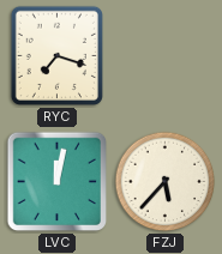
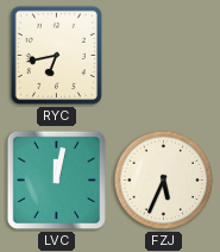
RYC: 7:18 -> 6:43 (56, 55)
FZJ: 5:37 -> 5:34 (164, 181)
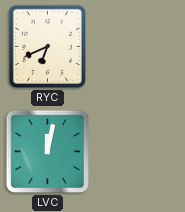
RYC: 6:43 -> 6:41 (47, 46)
FZJ: 5:34 -> none (164, 181)
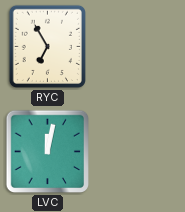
RYC: 6:41 -> 6:55 (47, 46)
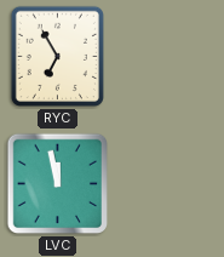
LVC: 12:02 -> 11:58 (58, 184)
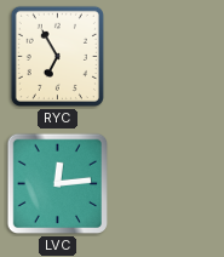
LVC: 11:58 -> 12:14 (58, 184)
